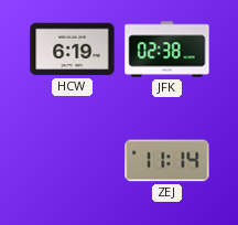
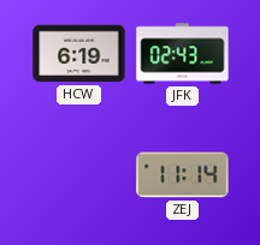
JFK: 02:38 -> 02:43 (183, 54)
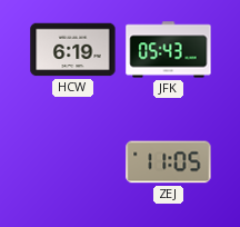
JFK: 02:43 -> 05:43 (169, 50)
ZEJ: 11:14 -> 11:05 (169, 162)
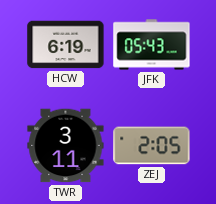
TWR: none -> 3:11 (66, 146)
ZEJ: 11:05 -> 2:05 (152, 146)
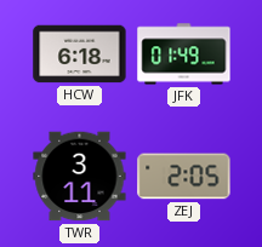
HCW: 6:19 -> 6:18 (80, 54)
JFK: 05:43 -> 01:49 (184, 54)
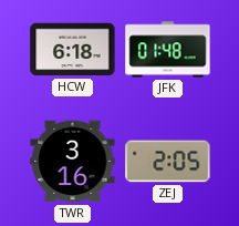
JFK: 01:49 -> 01:48 (168, 50)
TWR: 3:11 -> 3:16 (73, 162)
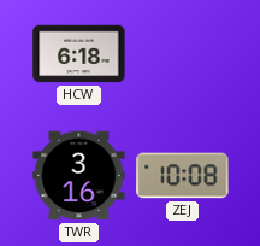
JFK: 01:48 -> none (168, 50)
ZEJ: 2:05 -> 10:08 (183, 176)
